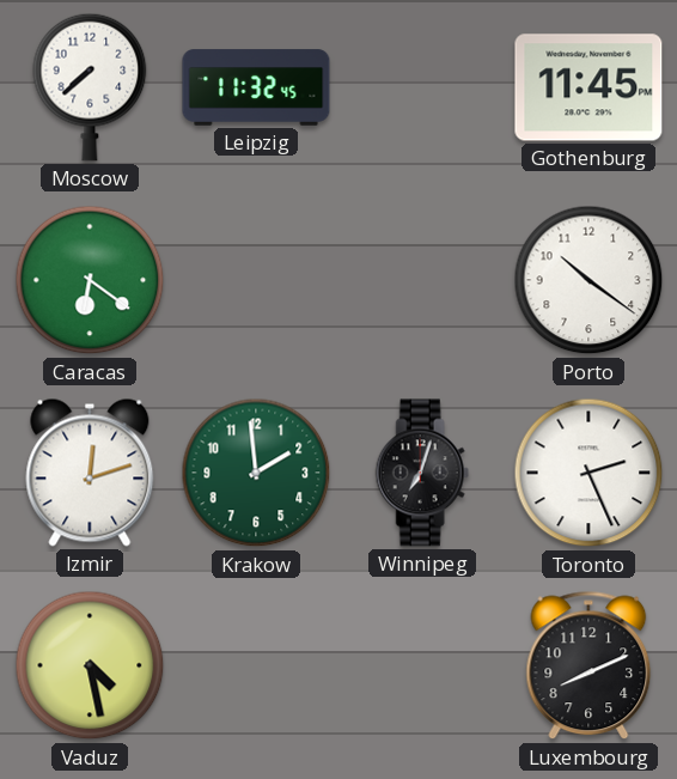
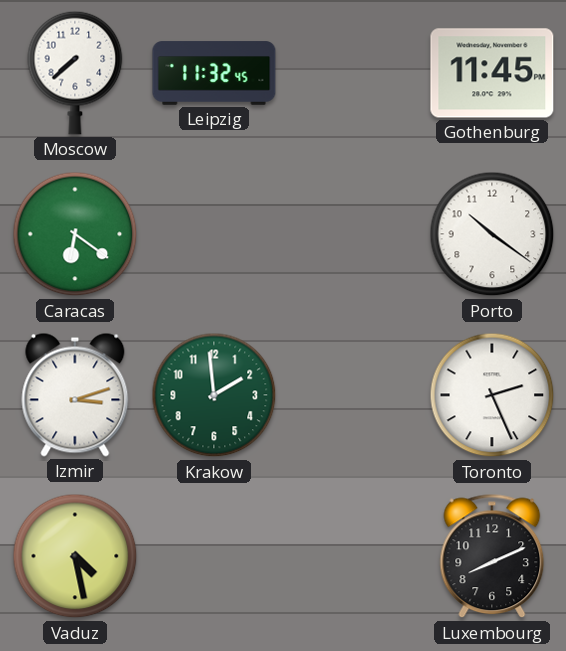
Izmir: 12:12 -> 3:12 (75, 395)
Winnipeg: 7:03 -> none (422, 473)
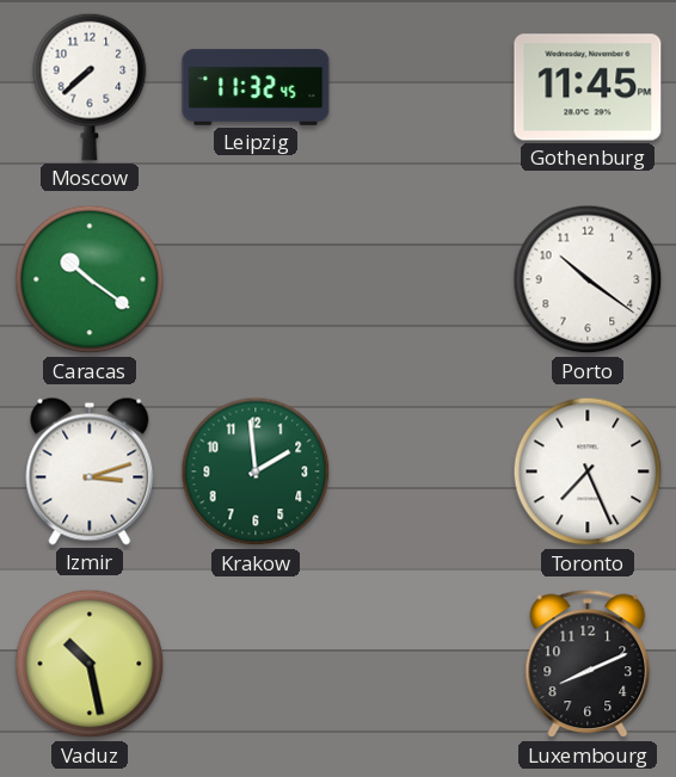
Caracas: 6:21 -> 10:21 (90, 279)
Toronto: 2:26 -> 7:26 (588, 471)
Vaduz: 4:28 -> 10:28 (90, 664)
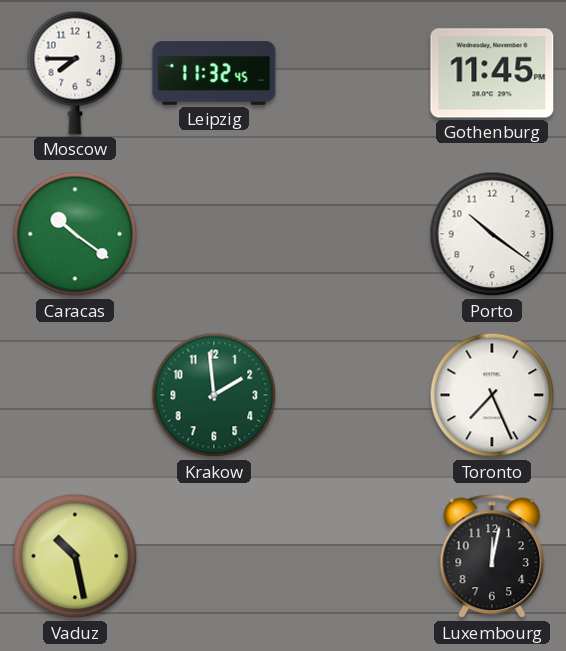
Moscow: 7:38 -> 7:45 (75, 73)
Izmir: 3:12 -> none (90, 471)
Luxembourg: 8:11 -> 12:02 (492, 556)
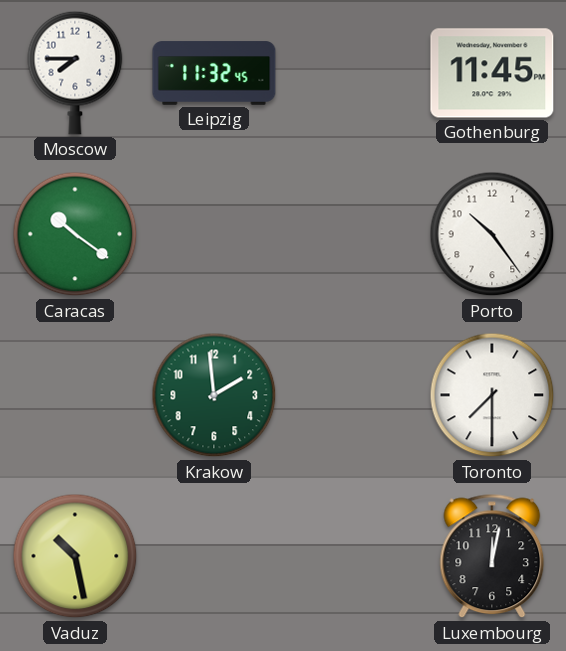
Porto: 10:21 -> 10:24 (492, 234)
Toronto: 7:26 -> 7:30 (492, 395)
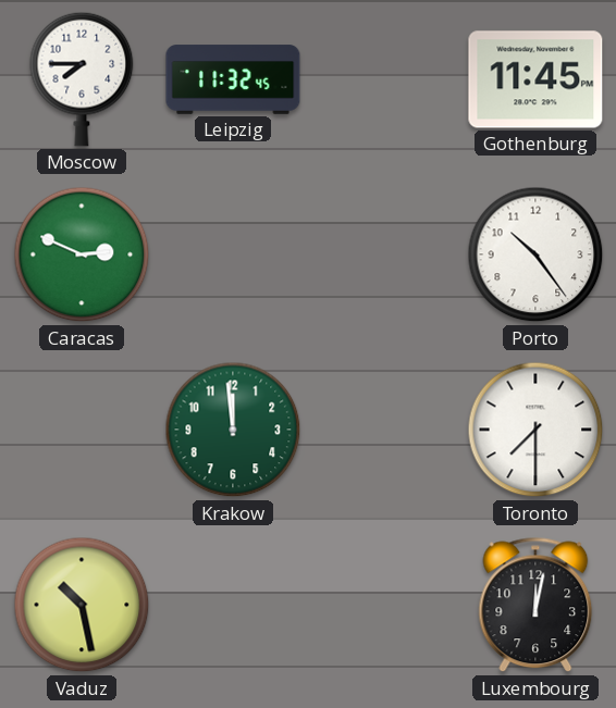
Caracas: 10:21 -> 2:49 (82, 254)
Krakow: 1:59 -> 11:59 (233, 430)
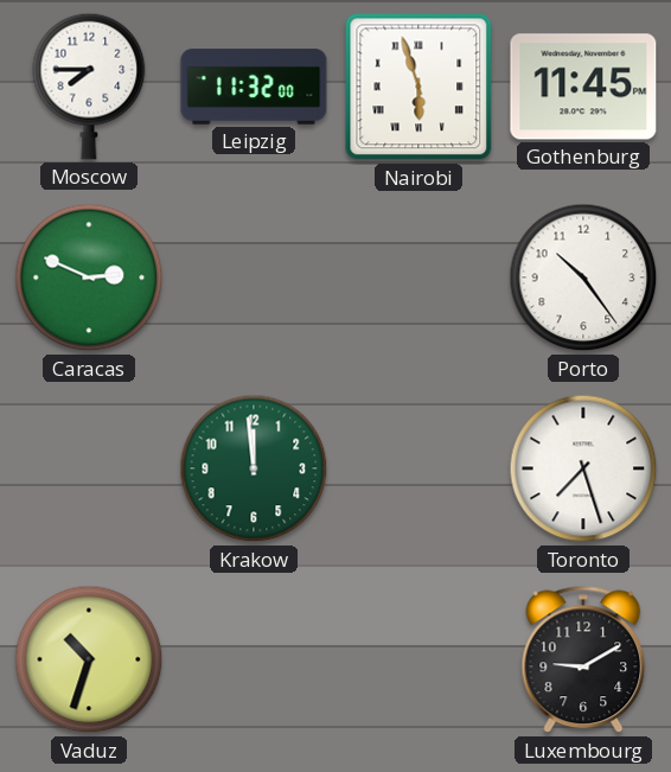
Leipzig: 11:32:45 -> 11:32:00 (254, 87)
Nairobi: none -> 5:57 (418, 87)
Toronto: 7:30 -> 7:27 (583, 468)
Vaduz: 10:28 -> 10:33 (89, 659)
Luxembourg: 12:02 -> 9:10 (583, 659)
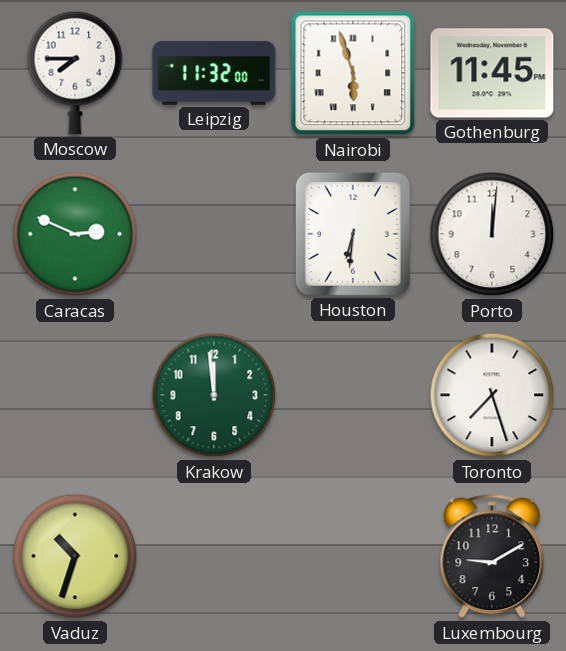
Houston: none -> 6:31 (353, 234)
Porto: 10:24 -> 12:01 (492, 234)
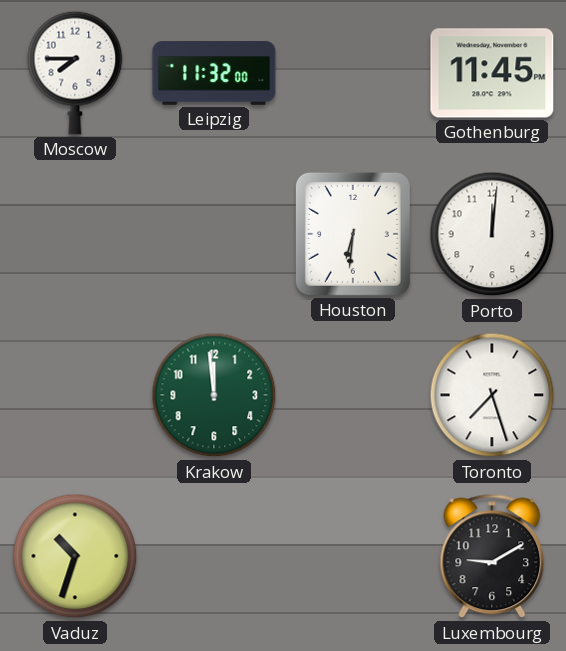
Nairobi: 5:57 -> none (353, 73)
Caracas: 2:49 -> none (75, 234)
